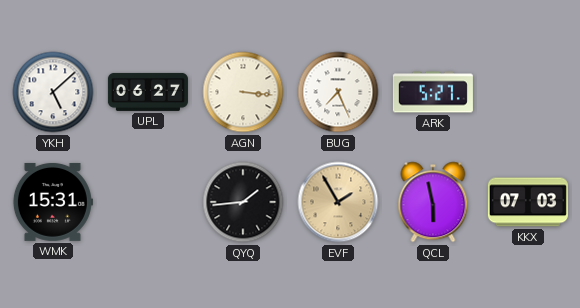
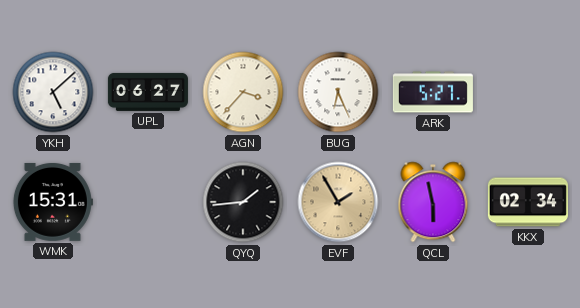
AGN: 3:16 -> 3:37 (243, 92)
BUG: 7:26 -> 6:26 (338, 92)
KKX: 07:03 -> 02:34 (528, 202)
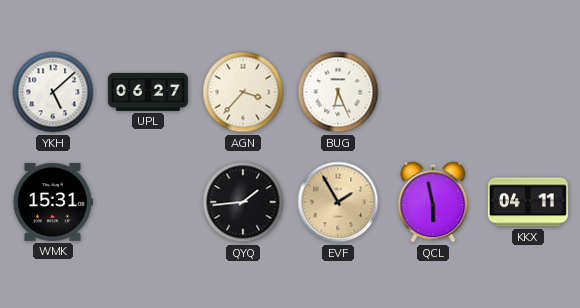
ARK: 5:27 -> none (433, 92)
KKX: 02:34 -> 04:11 (528, 202)
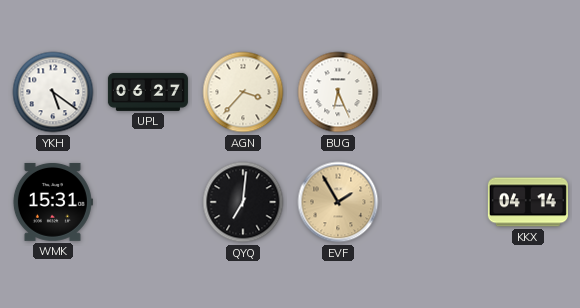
YKH: 5:08 -> 5:21 (53, 92)
QYQ: 1:44 -> 7:01 (243, 202)
QCL: 5:58 -> none (433, 202)
KKX: 04:11 -> 04:14 (528, 202)
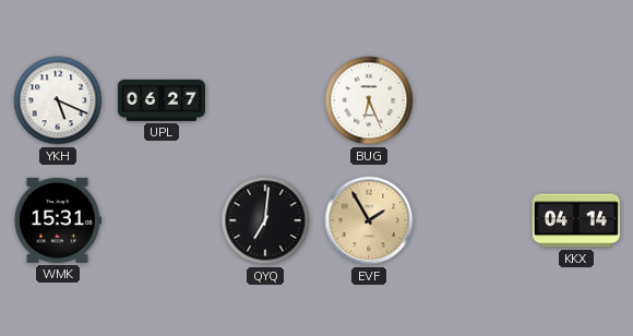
YKH: 5:21 -> 5:19 (58, 100)
AGN: 3:37 -> none (243, 92)
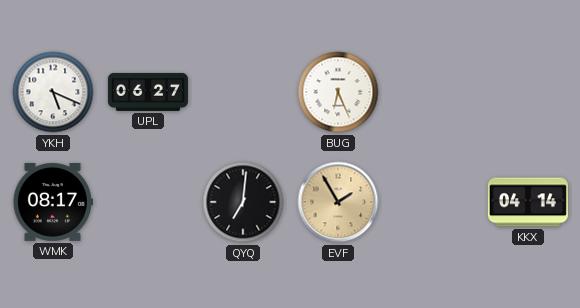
WMK: 15:31 -> 08:17 (52, 202)
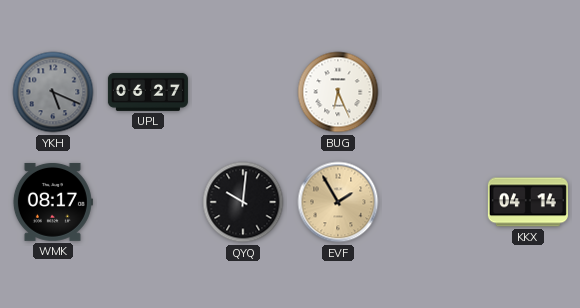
YKH dial: white -> grey (53, 92)
QYQ: 7:01 -> 10:01 (243, 202)
